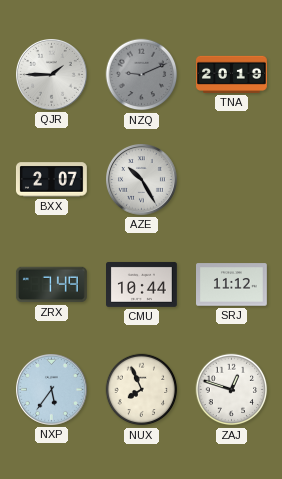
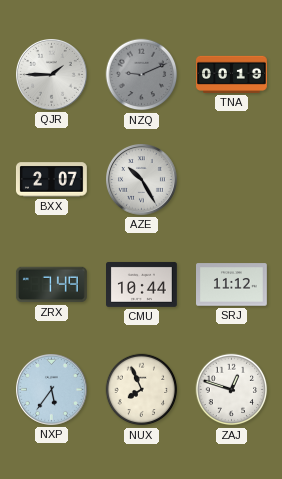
TNA: 20:19 -> 00:19 (232, 74)
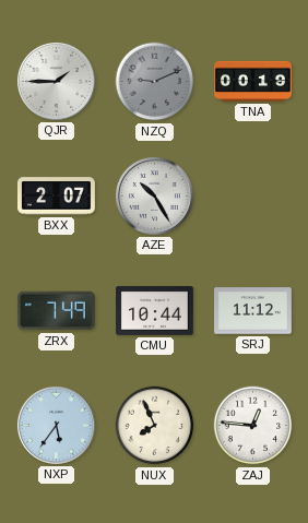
ZAJ: 12:48 -> 12:46 (253, 426)
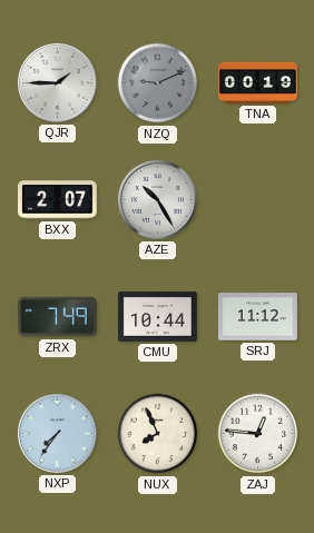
NXP: 5:36 -> 7:36 (58, 434)
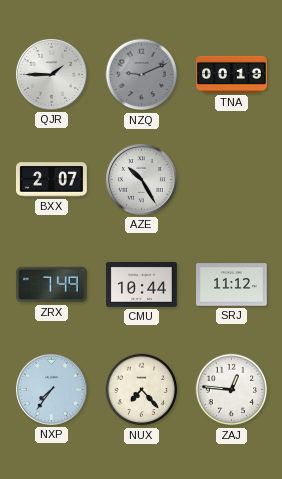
NUX: 7:56 -> 7:23 (142, 390)
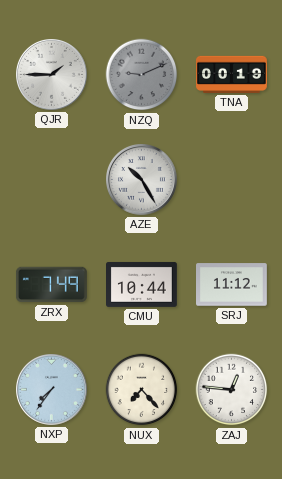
BXX: 2:07 -> none (52, 180)
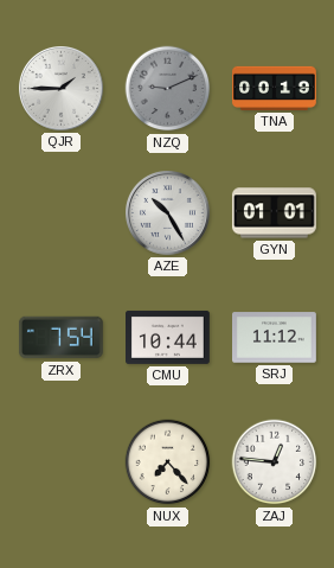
GYN: none -> 01:01 (274, 213)
ZRX: 7:49 -> 7:54 (60, 338)
NXP: 7:36 -> none (52, 390)
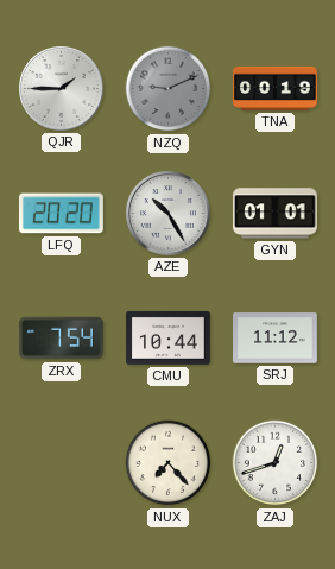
LFQ: none -> 20:20 (61, 214)
ZAJ: 12:46 -> 12:42 (276, 463)
